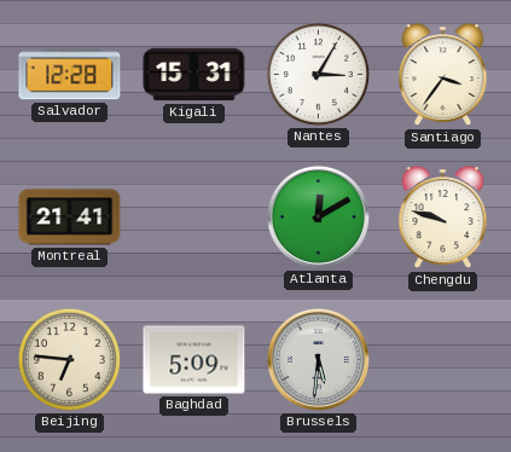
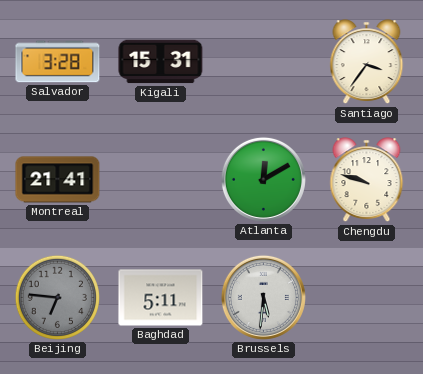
Salvador: 12:28 -> 3:28 (58, 62)
Nantes: 3:05 -> none (318, 74)
Beijing dial: cream -> grey (57, 297)
Baghdad: 5:09 -> 5:11 (161, 298)
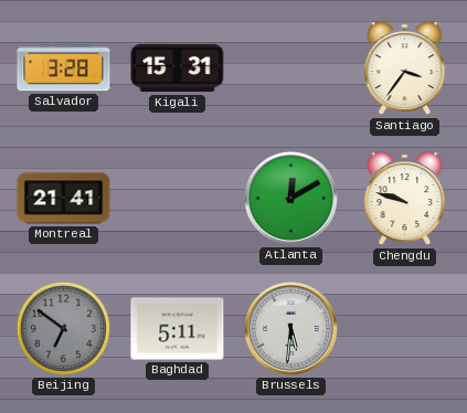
Beijing: 6:46 -> 6:51 (63, 328)
